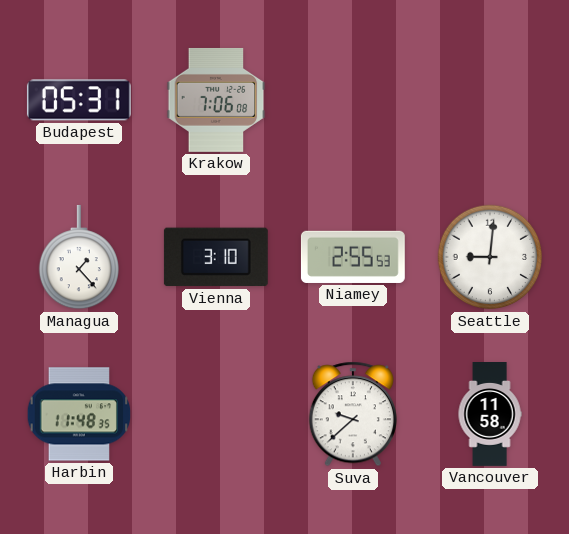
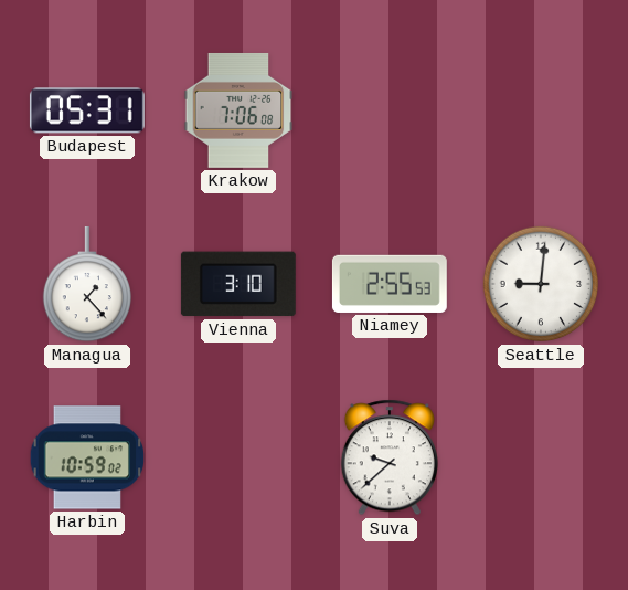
Harbin: 11:48 -> 10:59 (87, 457)
Vancouver: 11:58 -> none (490, 415)
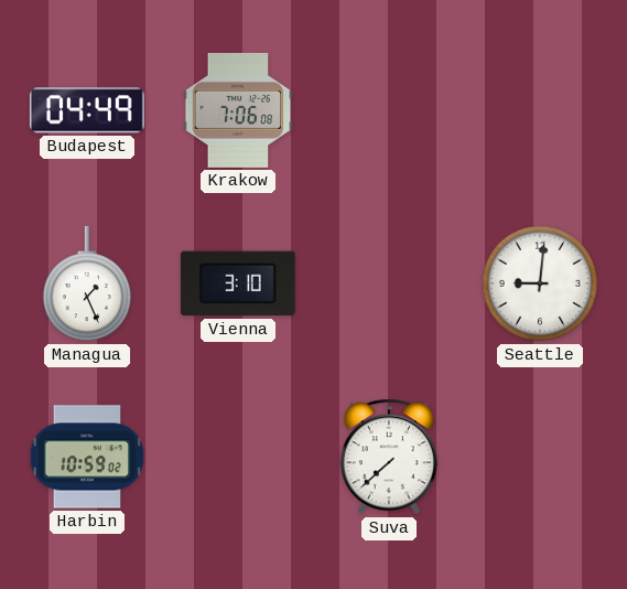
Budapest: 05:31 -> 04:49 (87, 110)
Managua: 1:23 -> 1:26 (86, 283)
Niamey: 2:55 -> none (390, 284)
Suva: 9:38 -> 7:38 (389, 457)
